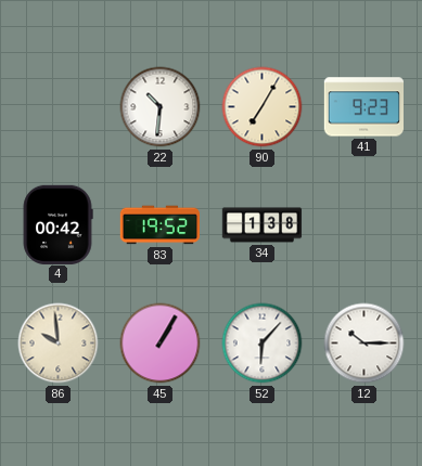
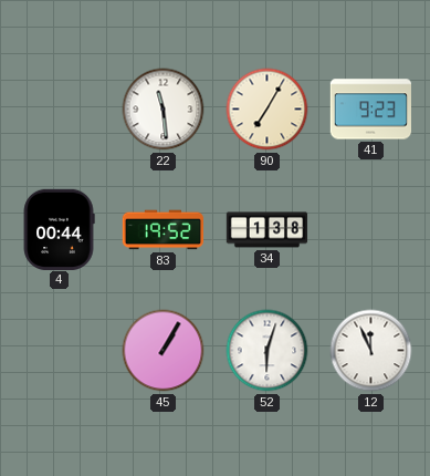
22: 10:31 -> 11:29 (164, 110)
4: 00:42 -> 00:44 (59, 229)
86: 9:59 -> none (59, 344)
52: 6:07 -> 6:03 (268, 351)
12: 10:15 -> 11:56 (371, 351)
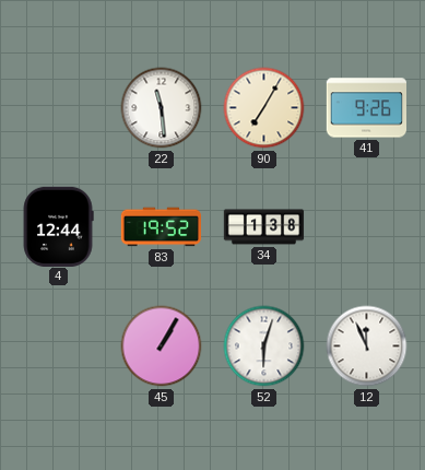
41: 9:23 -> 9:26 (366, 108)
4: 00:44 -> 12:44 (58, 226)
